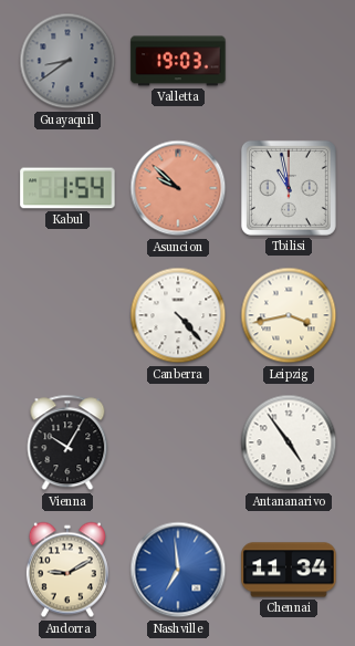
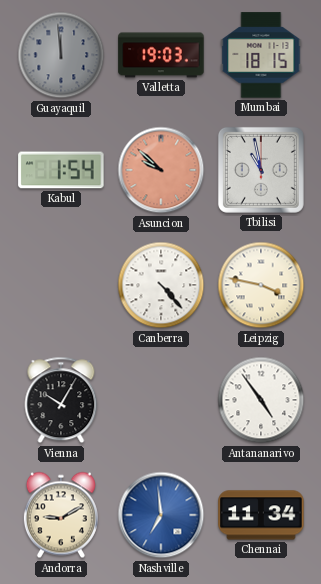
Guayaquil: 8:39 -> 11:59 (61, 55)
Mumbai: none -> 18:15 (261, 55)
Leipzig: 3:43 -> 3:47 (261, 285)
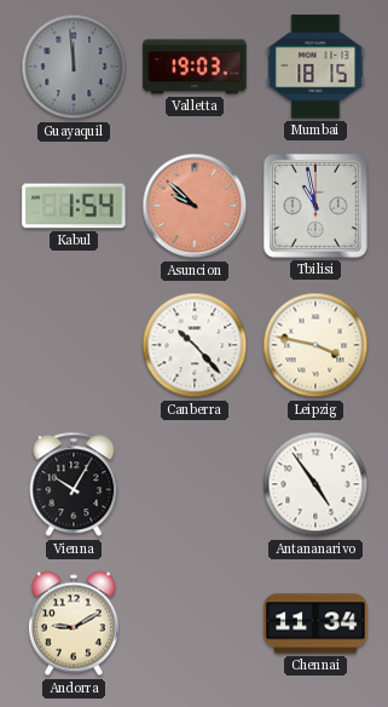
Canberra: 4:23 -> 10:23 (195, 345)
Nashville: 6:59 -> none (161, 515)
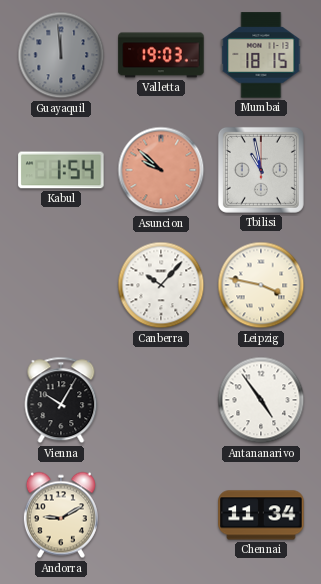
Canberra: 10:23 -> 10:07 (161, 285)
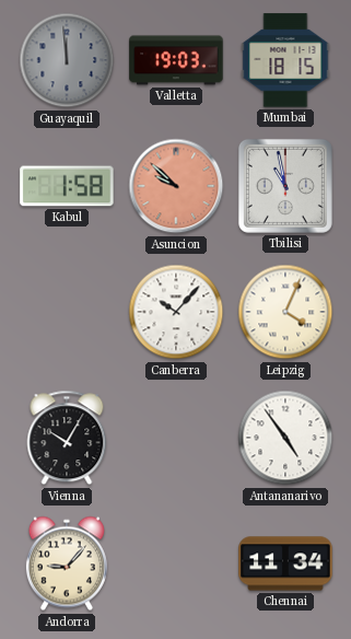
Kabul: 1:54 -> 1:58 (67, 186)
Leipzig: 3:47 -> 4:04 (285, 312)
Andorra: 9:10 -> 9:07 (67, 564)
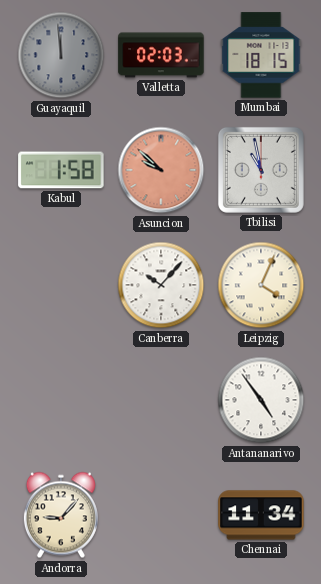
Valletta: 19:03 -> 02:03 (161, 55)
Vienna: 10:05 -> none (67, 438)
